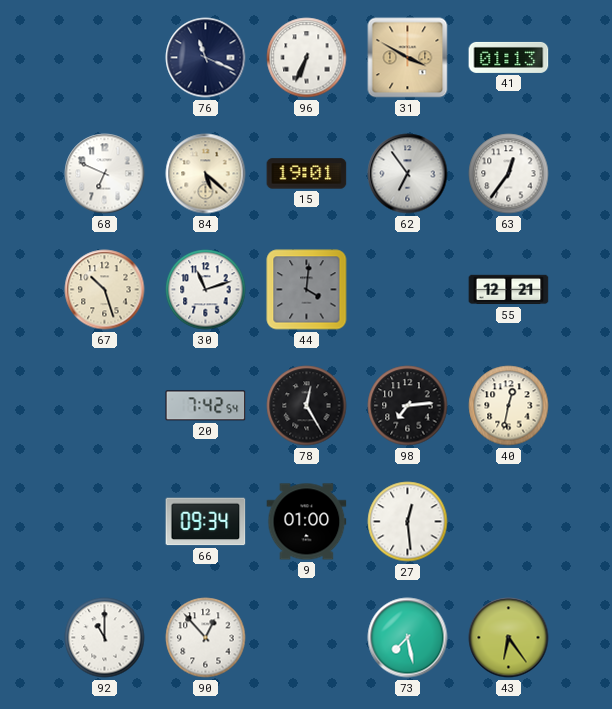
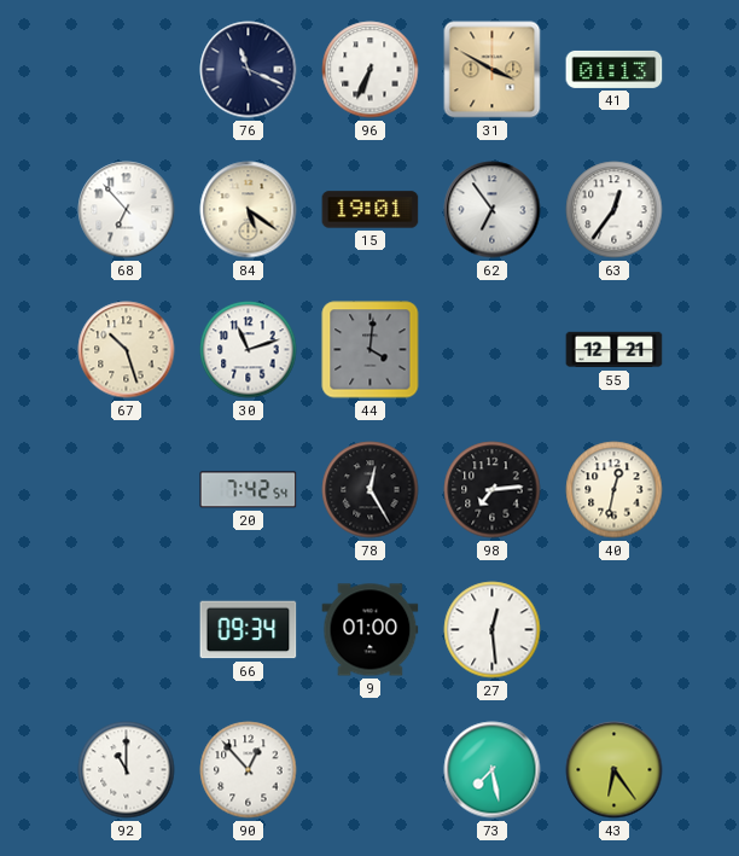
68: 6:49 -> 6:53 (127, 210)
84: 5:22 -> 5:21 (249, 210)
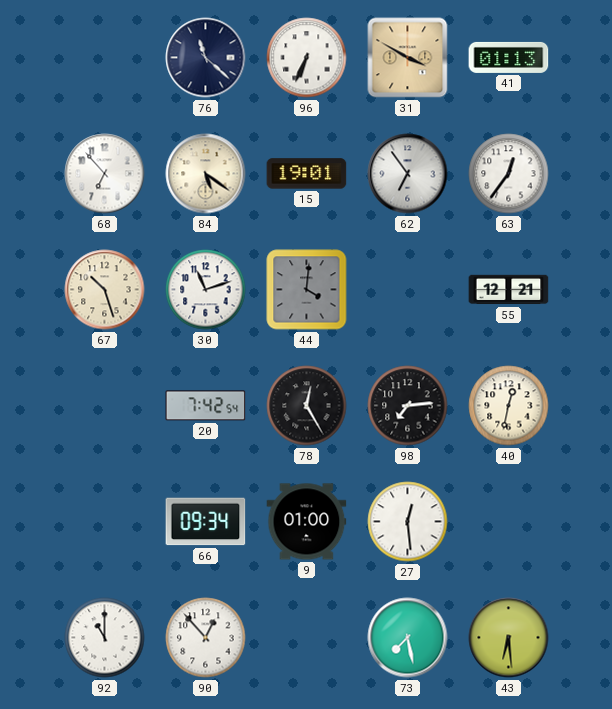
76: 11:19 -> 11:22 (206, 58)
43: 6:24 -> 6:29 (509, 638)
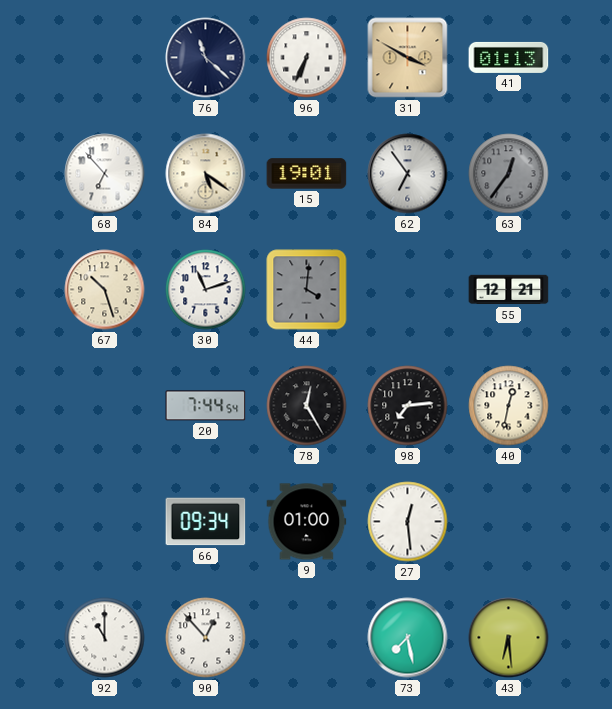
63 dial: white -> grey (509, 174)
20: 7:42 -> 7:44 (206, 406)
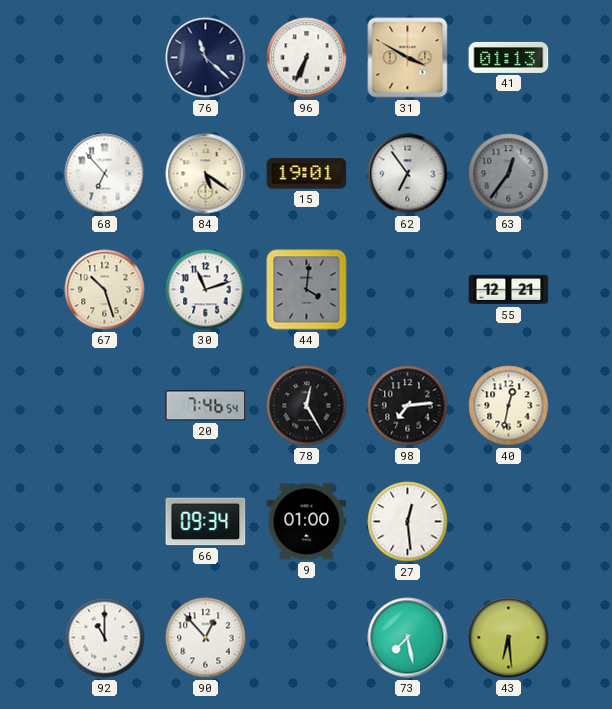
20: 7:44 -> 7:46 (206, 406)
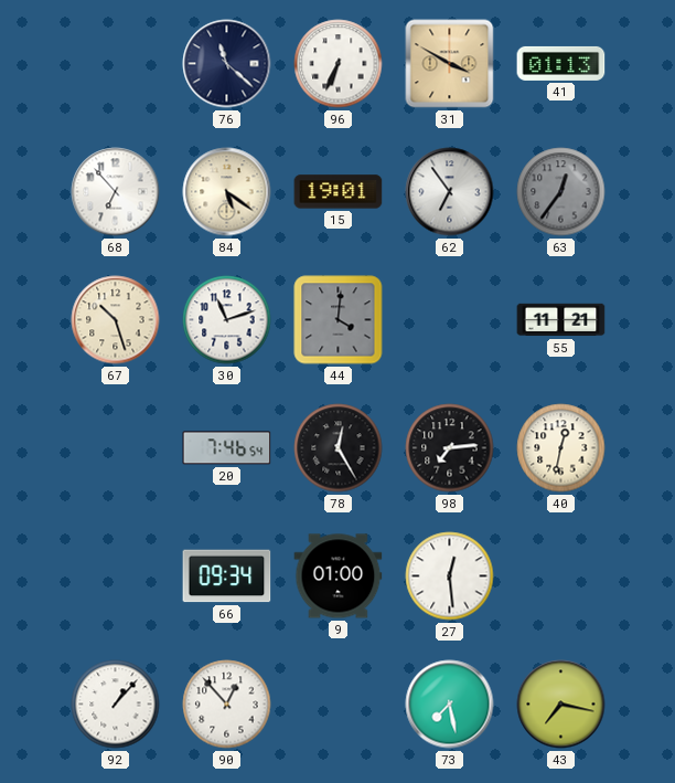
55: 12:21 -> 11:21 (561, 320)
92: 11:00 -> 1:07 (116, 705)
43: 6:29 -> 7:17 (561, 705)
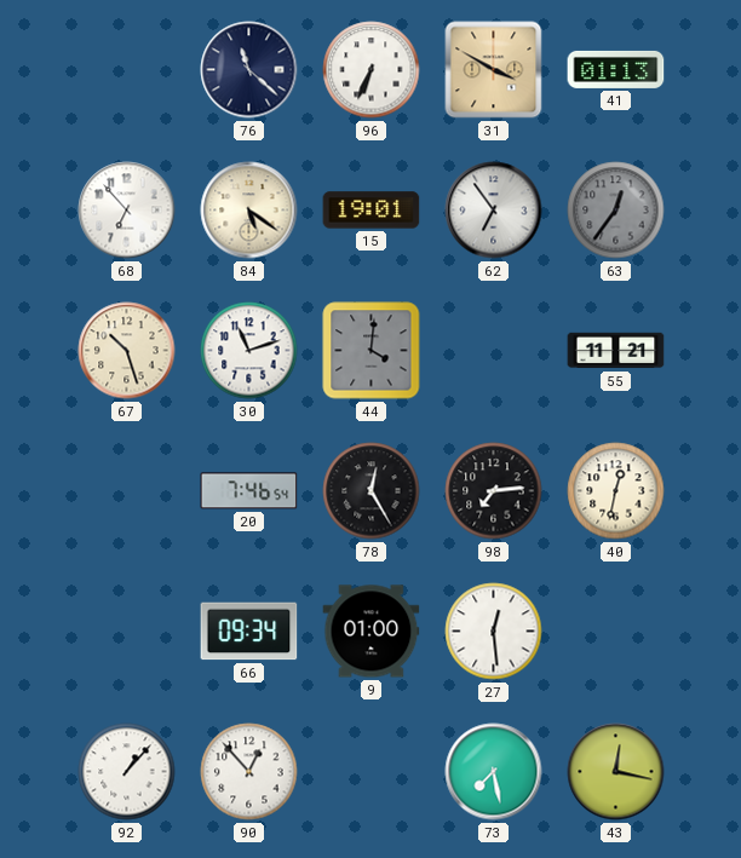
43: 7:17 -> 12:17 (616, 772)
